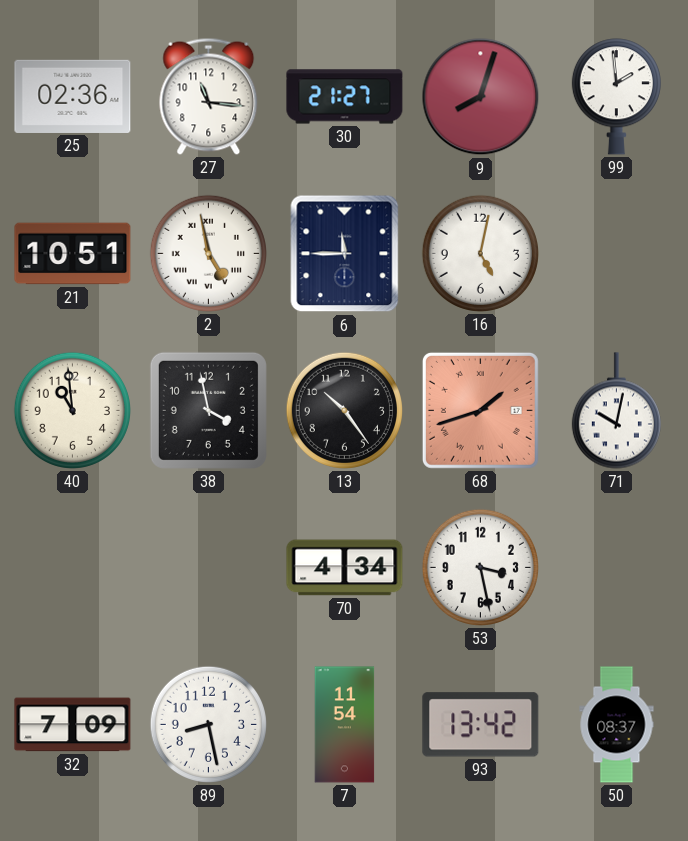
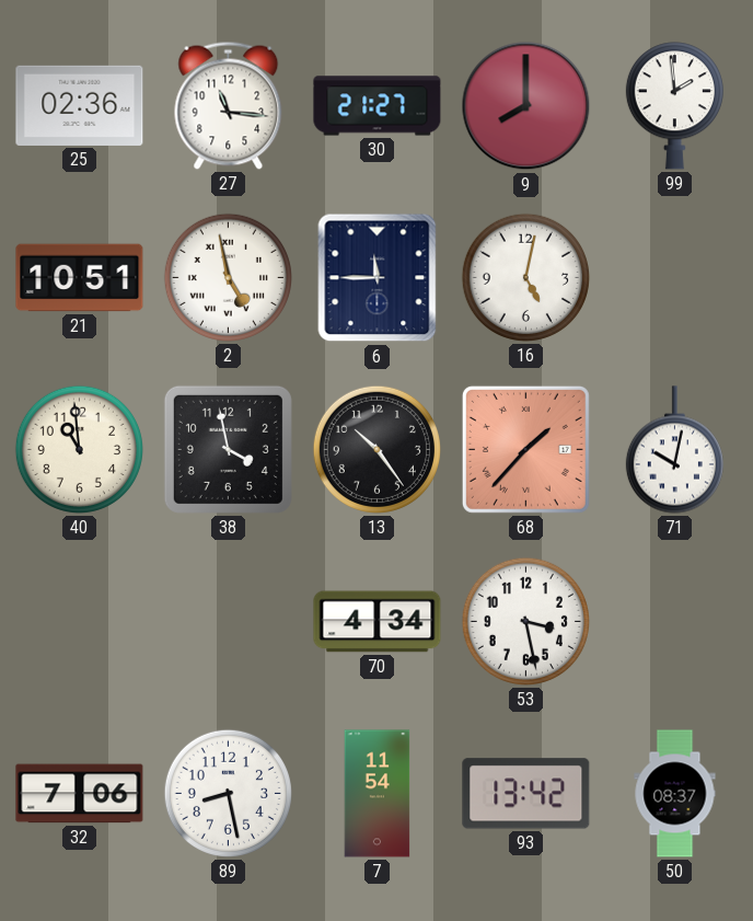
9: 8:03 -> 8:00 (526, 106)
68: 1:42 -> 1:37 (525, 449)
32: 7:09 -> 7:06 (80, 794)
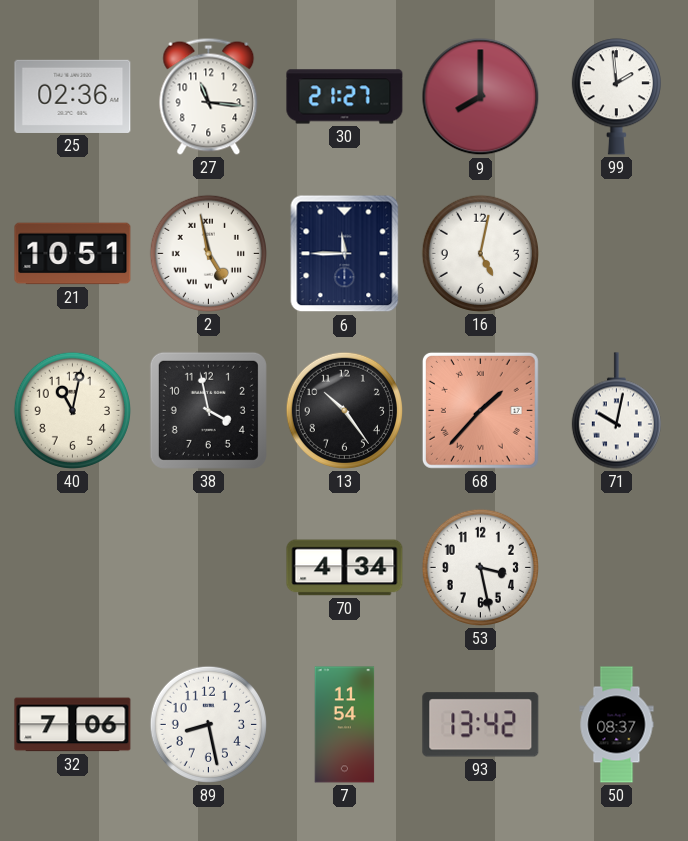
40: 10:59 -> 11:02 (72, 410)
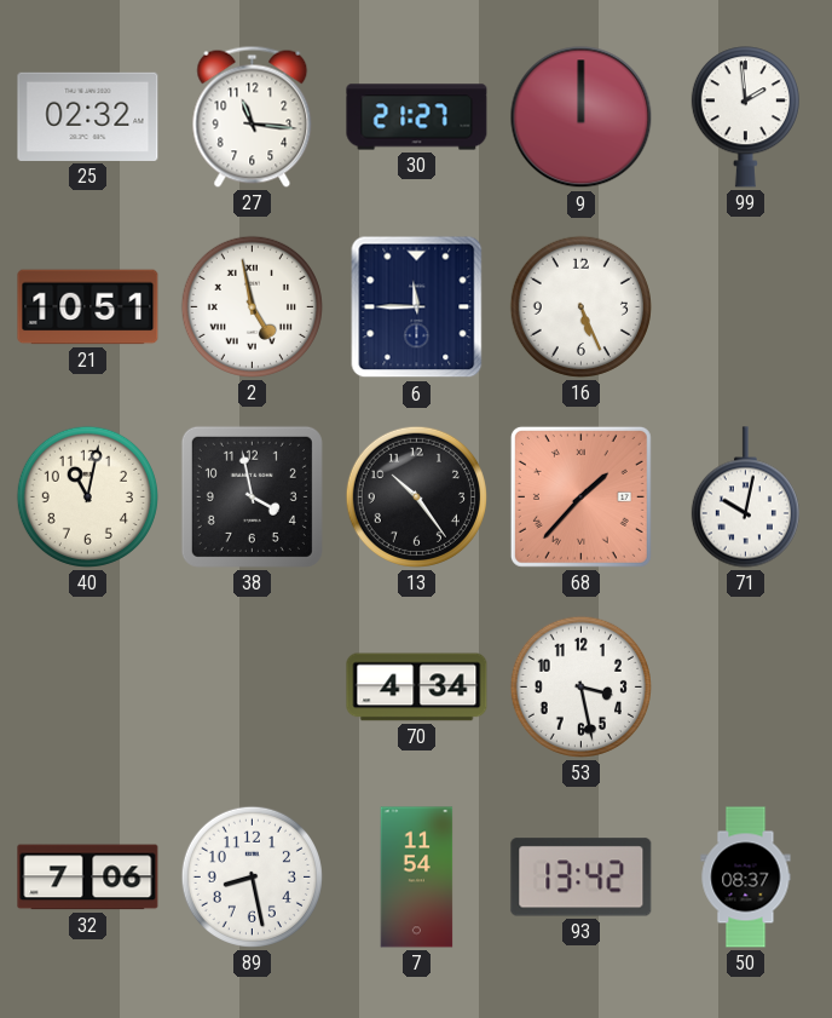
25: 02:36 -> 02:32 (88, 116)
9: 8:00 -> 12:00 (582, 117)
16: 5:02 -> 5:26 (580, 306)
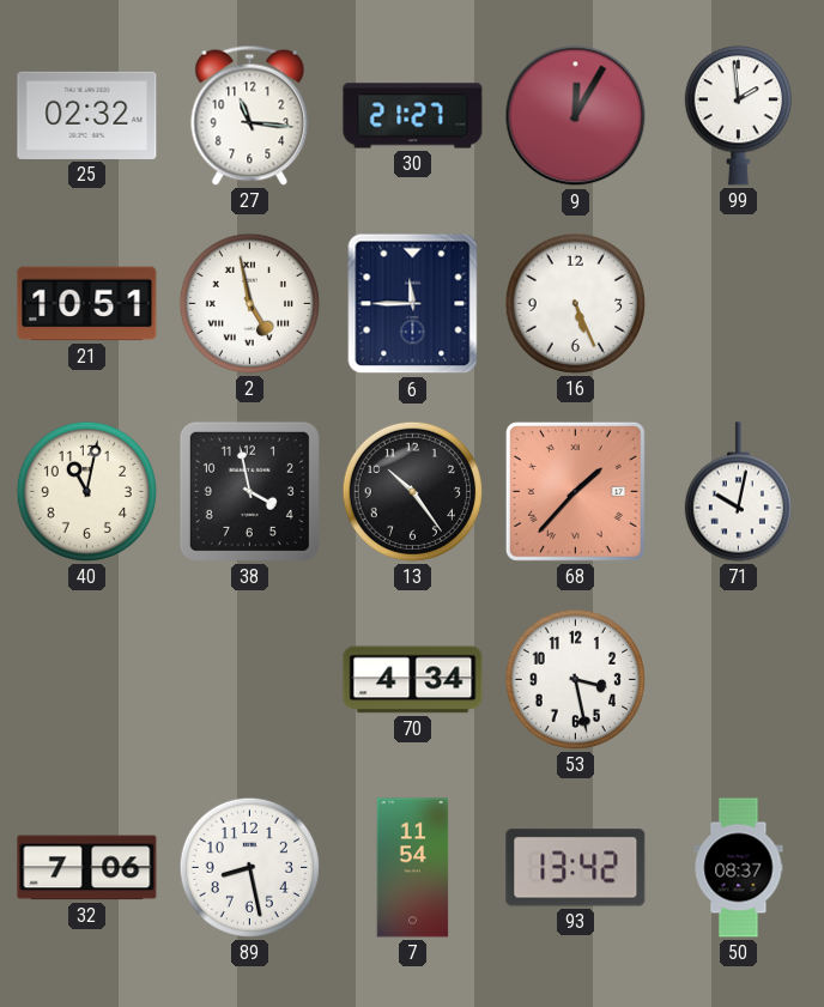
9: 12:00 -> 12:05 (576, 116)
